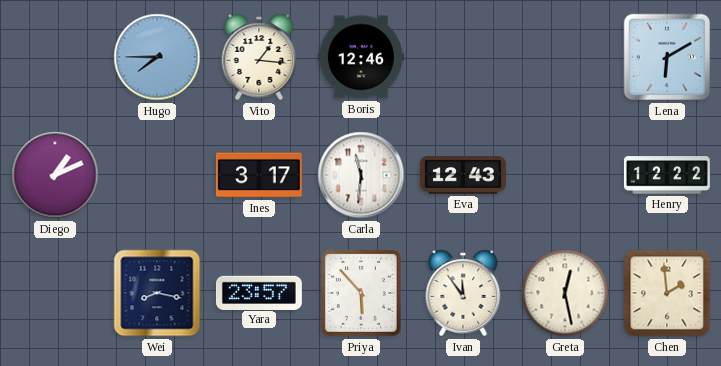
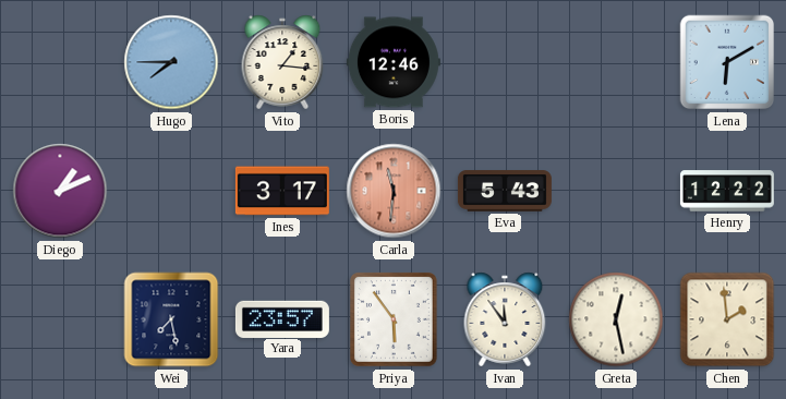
Carla dial: white -> salmon (394, 191)
Eva: 12:43 -> 5:43 (505, 191)
Wei: 8:17 -> 7:28 (171, 319)
Priya: 5:53 -> 5:54 (394, 321)
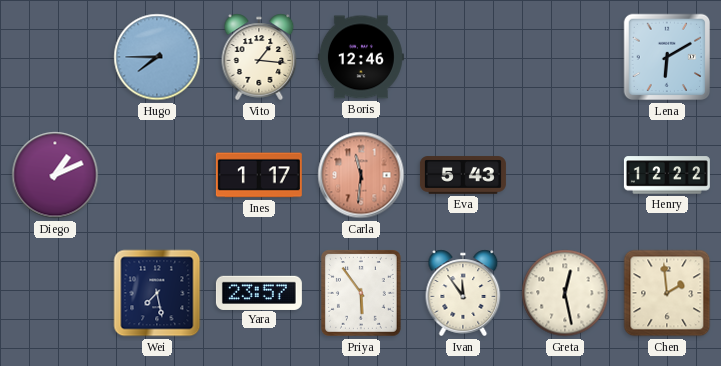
Ines: 3:17 -> 1:17 (259, 175)
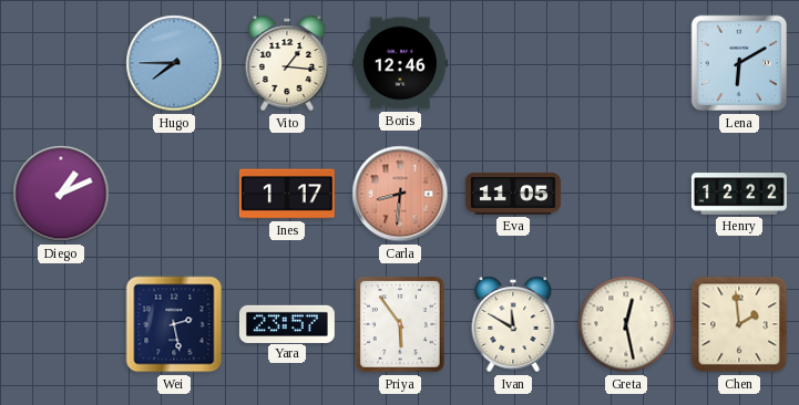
Carla: 11:31 -> 8:31 (400, 194)
Eva: 5:43 -> 11:05 (513, 194)
Wei: 7:28 -> 2:28 (174, 324)
Ivan: 11:54 -> 11:50 (513, 324)
